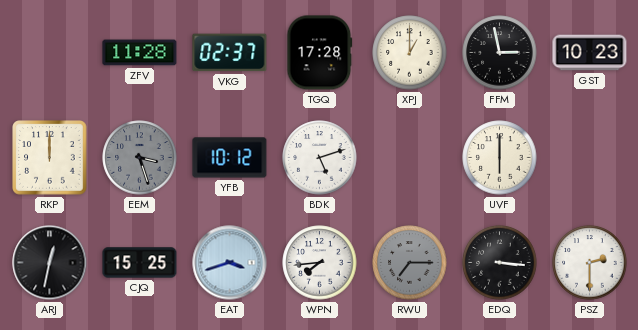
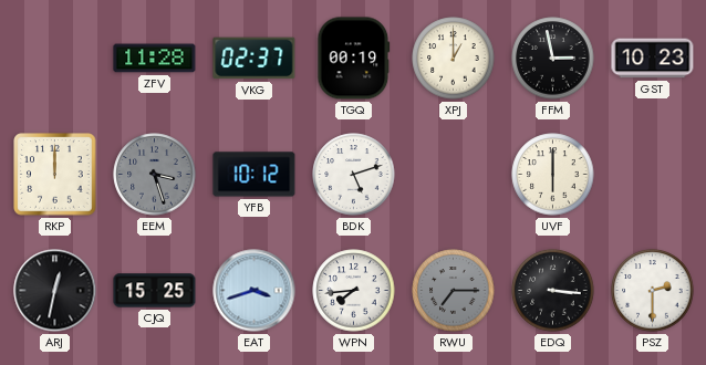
TGQ: 17:28 -> 00:19 (354, 59)
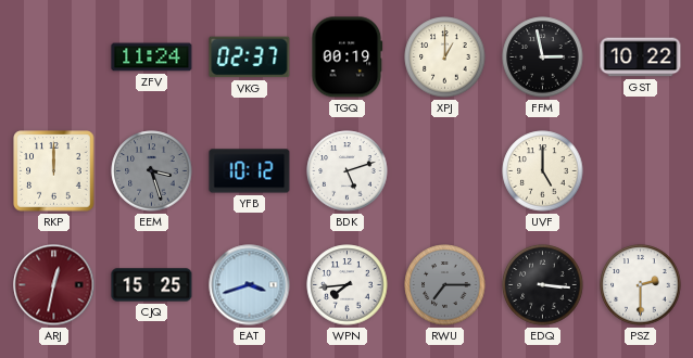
ZFV: 11:28 -> 11:24 (152, 57)
GST: 10:23 -> 10:22 (641, 57)
UVF: 6:00 -> 5:00 (543, 171)
ARJ dial: black -> burgundy (54, 285)
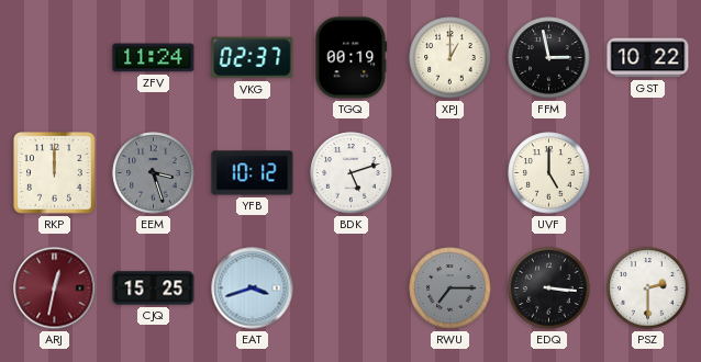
WPN: 7:44 -> none (348, 285)
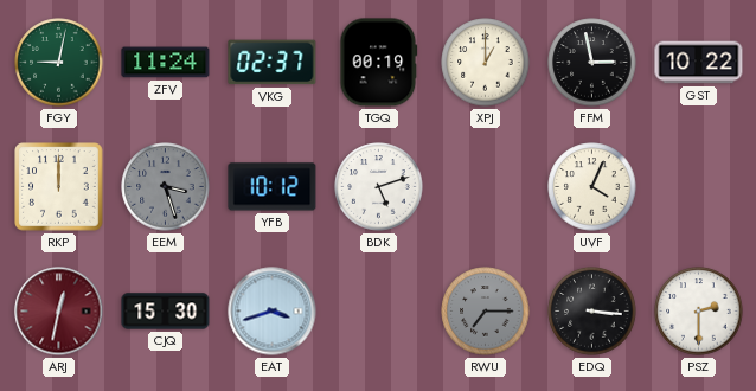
FGY: none -> 9:02 (59, 63)
UVF: 5:00 -> 4:04 (592, 187)
CJQ: 15:25 -> 15:30 (166, 312)
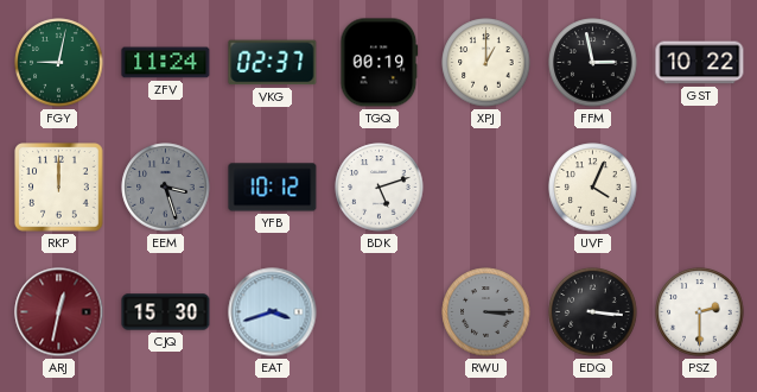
RWU: 7:15 -> 3:15 (486, 312)
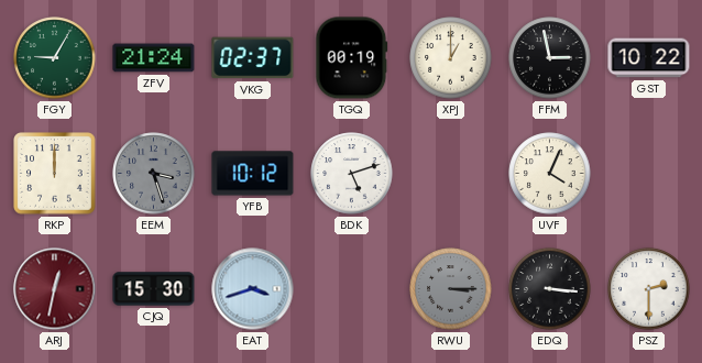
FGY: 9:02 -> 9:05 (55, 58)
ZFV: 11:24 -> 21:24 (154, 58)
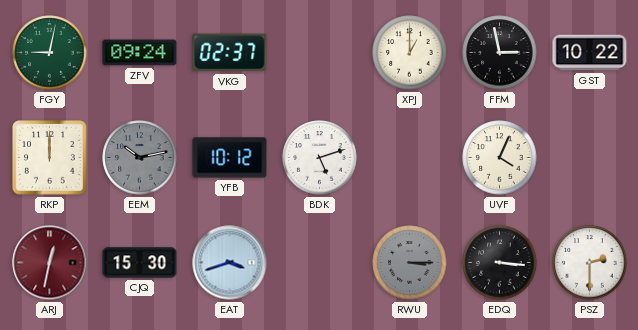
FGY: 9:05 -> 9:02 (50, 53)
ZFV: 21:24 -> 09:24 (140, 53)
TGQ: 00:19 -> none (352, 58)
EEM: 3:27 -> 10:13 (140, 158)
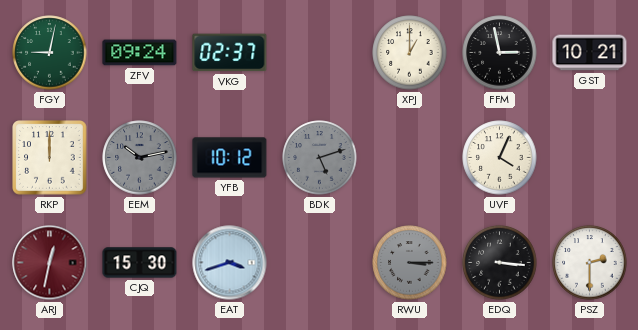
GST: 10:22 -> 10:21 (590, 53)
BDK dial: white -> grey (320, 158)
